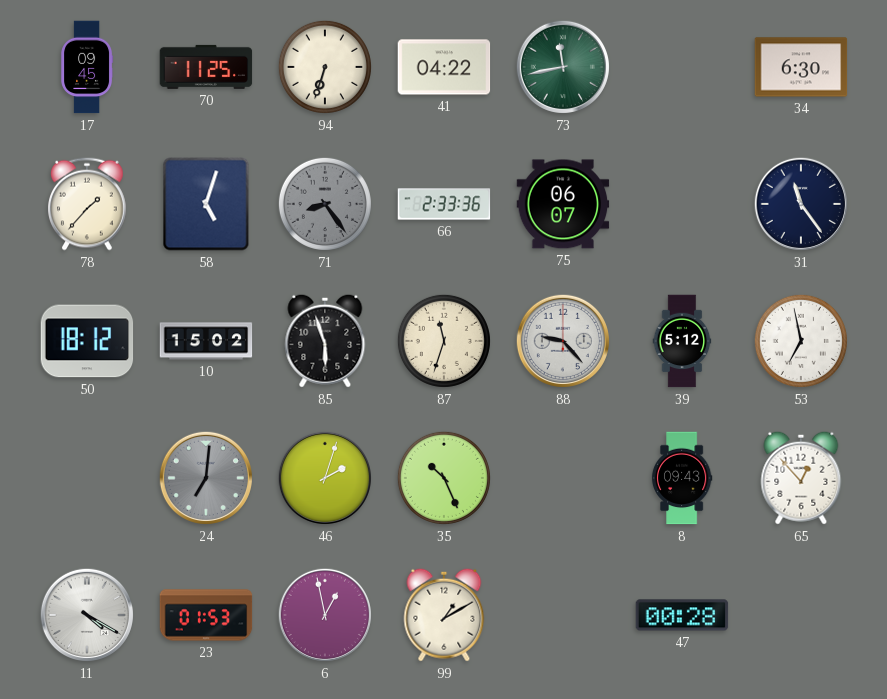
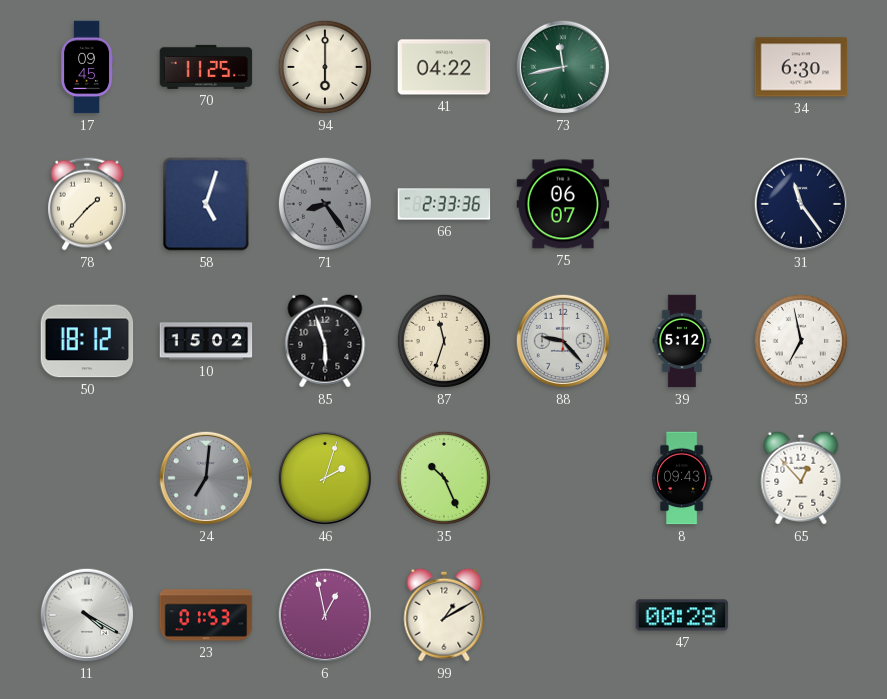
94: 6:33 -> 6:00 (325, 67)
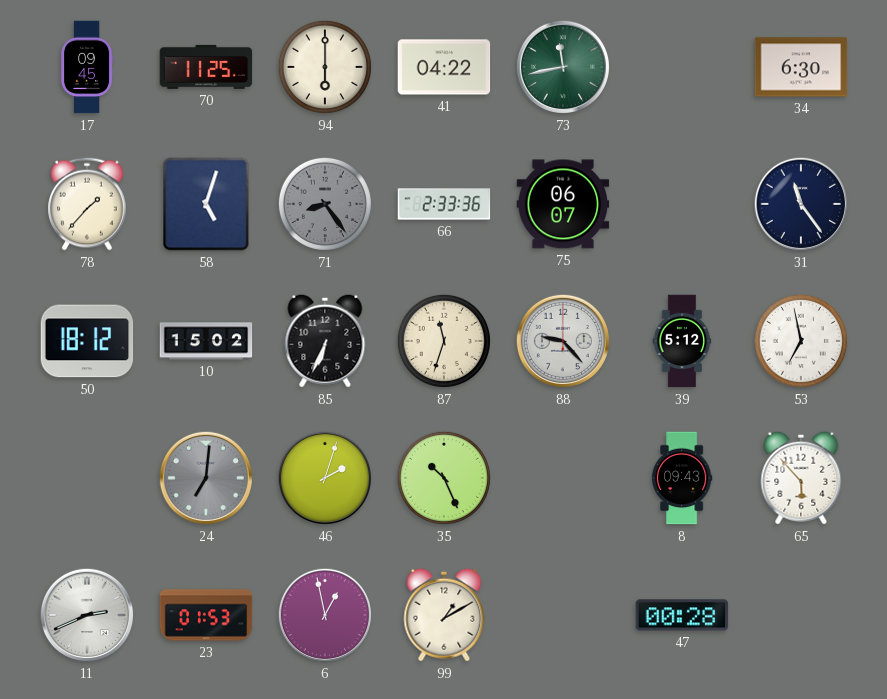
85: 5:57 -> 6:34 (325, 341)
65: 12:53 -> 5:53 (801, 478)
11: 4:20 -> 2:41 (87, 615)
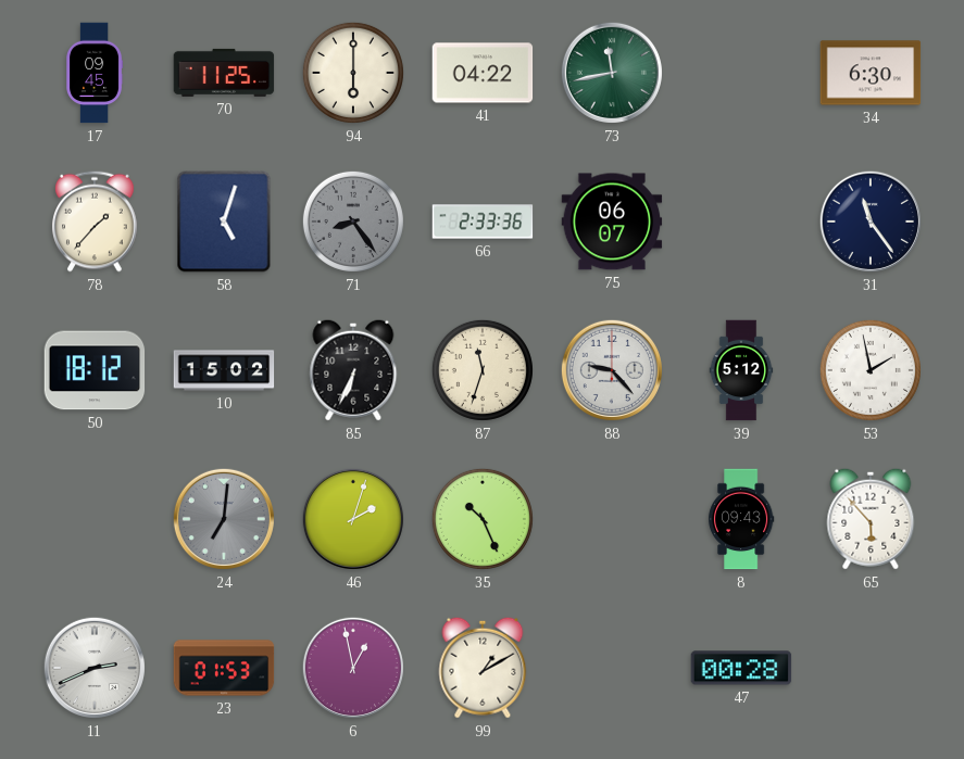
53: 6:58 -> 1:58 (871, 370)
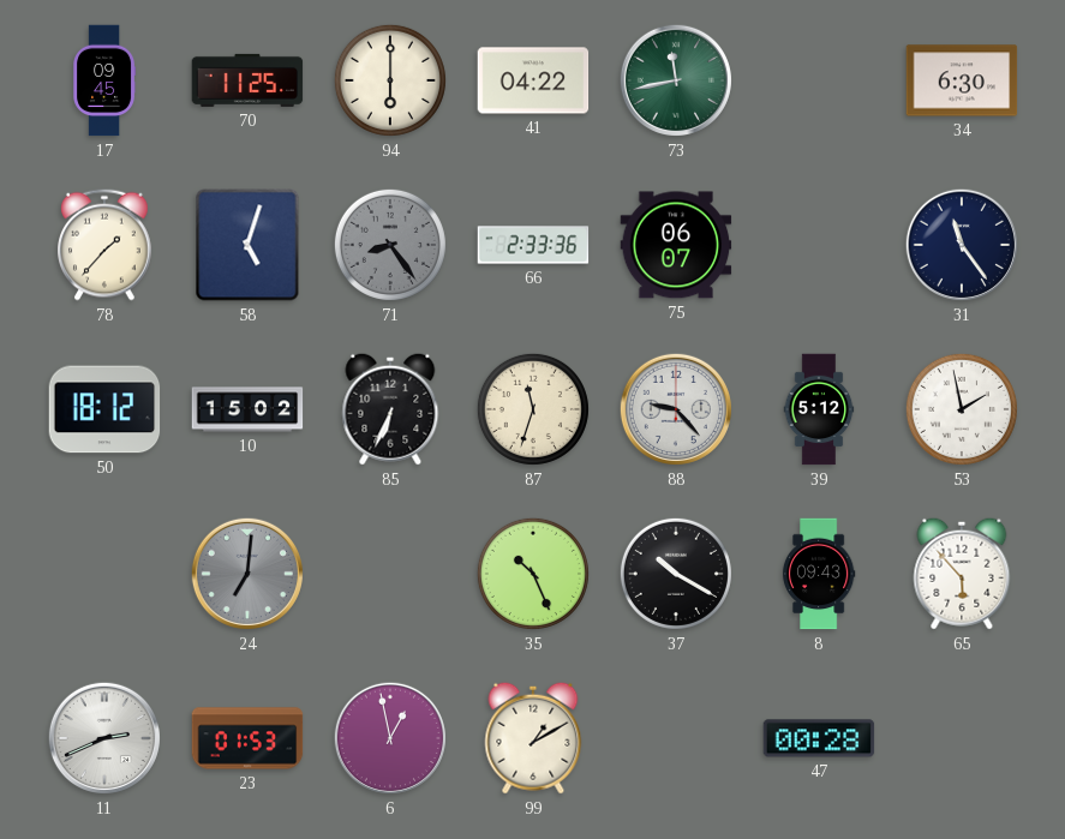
46: 2:03 -> none (353, 519)
37: none -> 10:20 (676, 574)
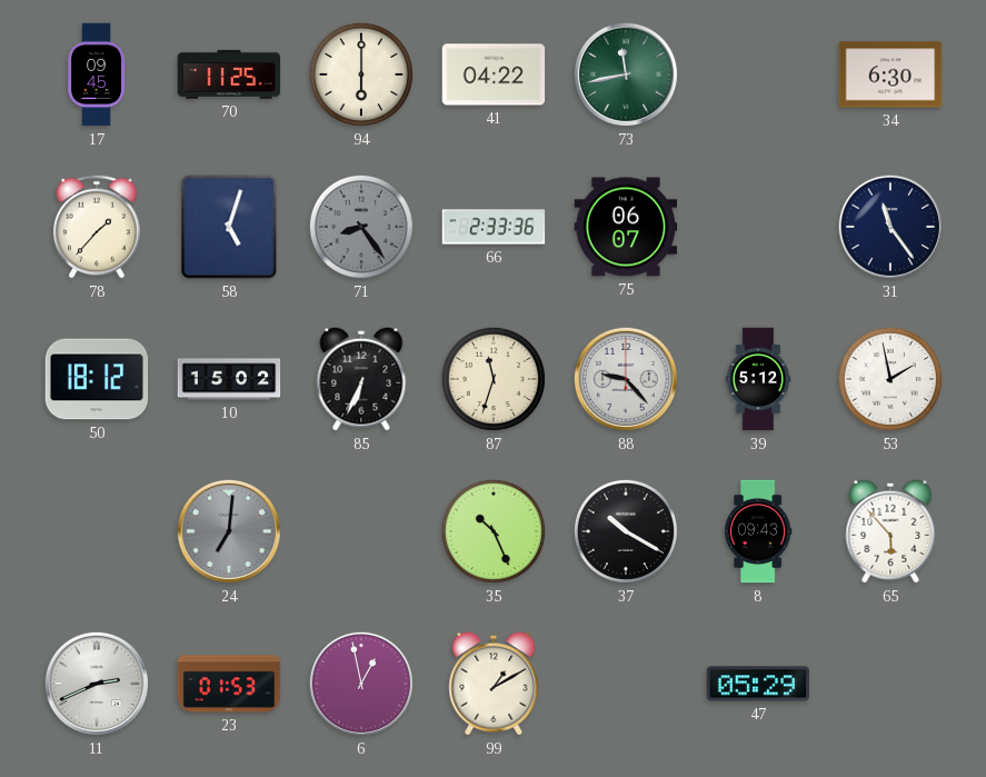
47: 00:28 -> 05:29 (758, 684)
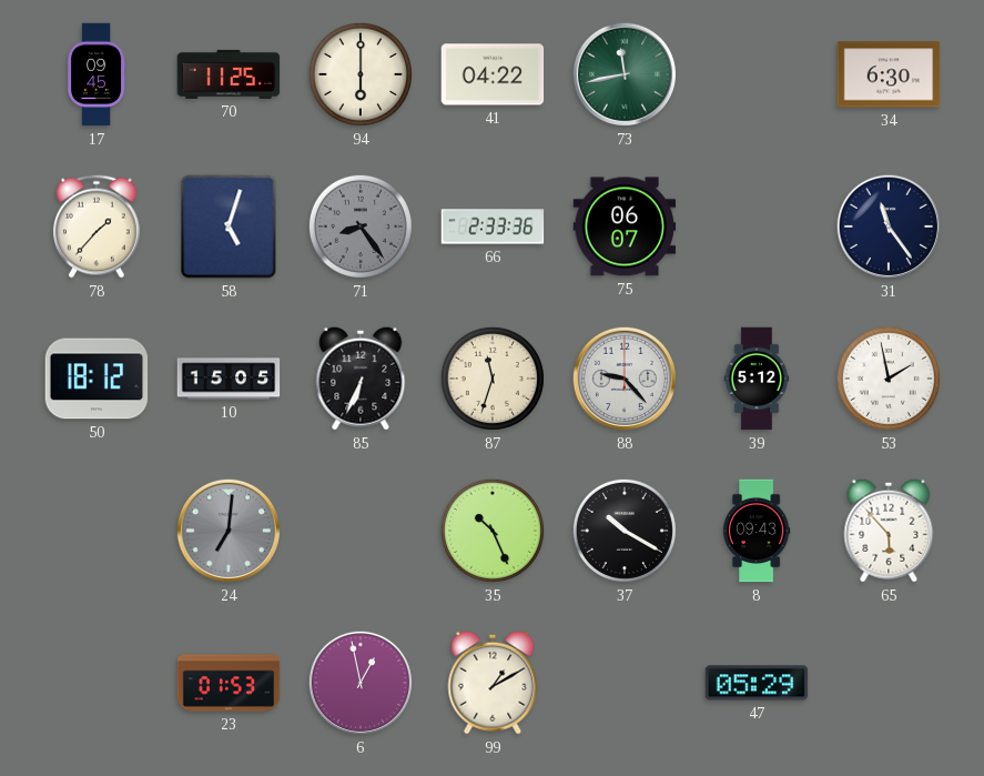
10: 15:02 -> 15:05 (229, 379)
11: 2:41 -> none (97, 684)
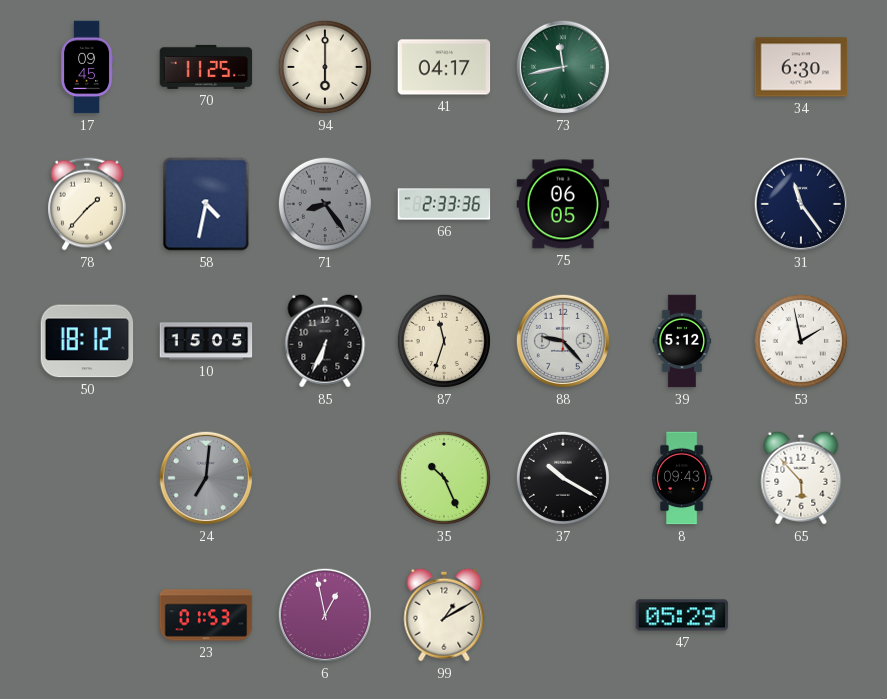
41: 04:22 -> 04:17 (444, 67)
58: 5:03 -> 4:32 (206, 204)
75: 06:07 -> 06:05 (563, 204)
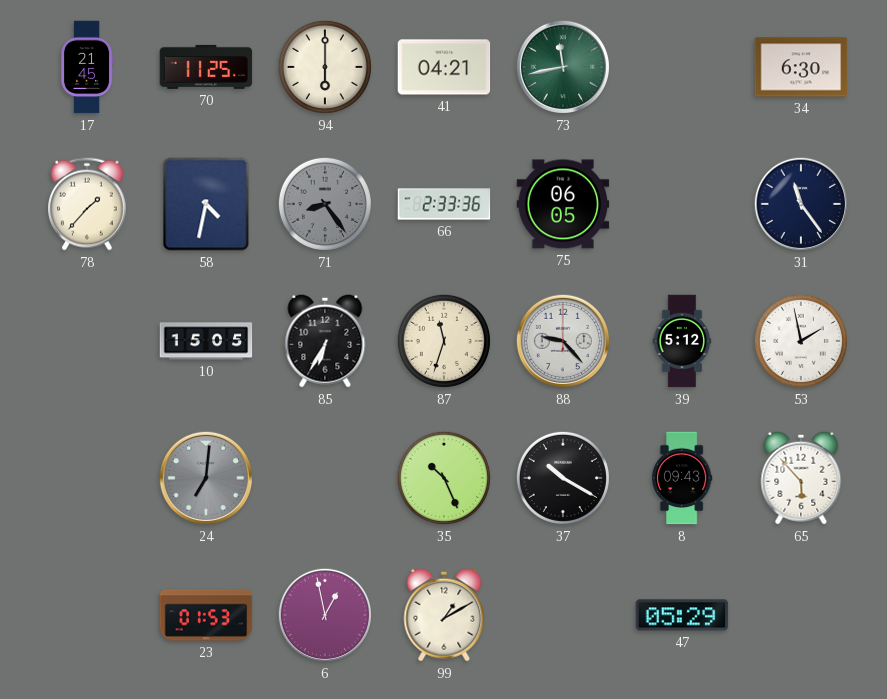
17: 09:45 -> 21:45 (87, 67)
41: 04:17 -> 04:21 (444, 67)
50: 18:12 -> none (87, 341)
85: 6:34 -> 6:35 (325, 341)
